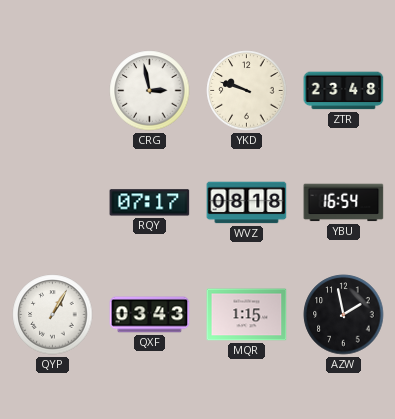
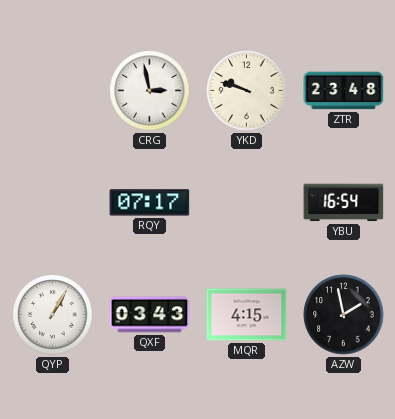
WVZ: 08:18 -> none (247, 203)
MQR: 1:15 -> 4:15 (247, 315)
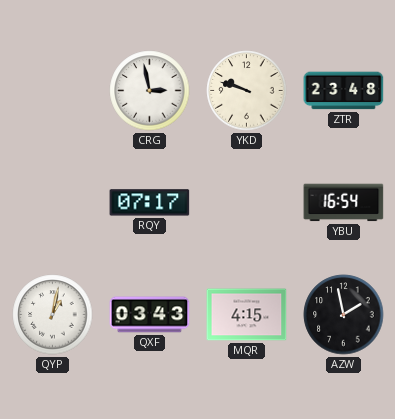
QYP: 1:05 -> 1:02 (53, 315)
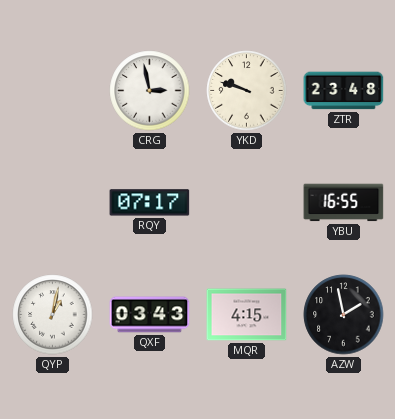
YBU: 16:54 -> 16:55 (344, 203)
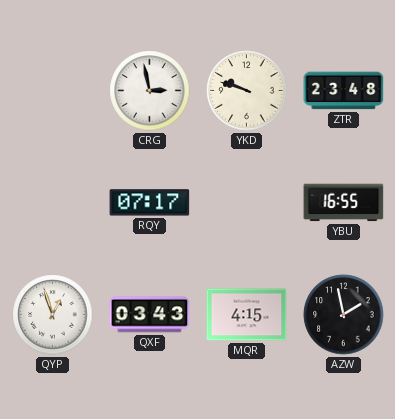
QYP: 1:02 -> 12:57 (53, 315)
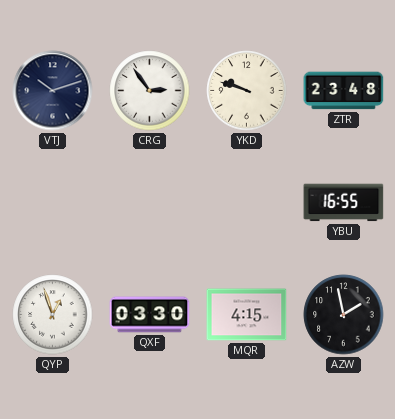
VTJ: none -> 10:12 (53, 91)
CRG: 2:58 -> 2:54 (150, 91)
RQY: 07:17 -> none (150, 203)
QXF: 03:43 -> 03:30 (150, 315)
